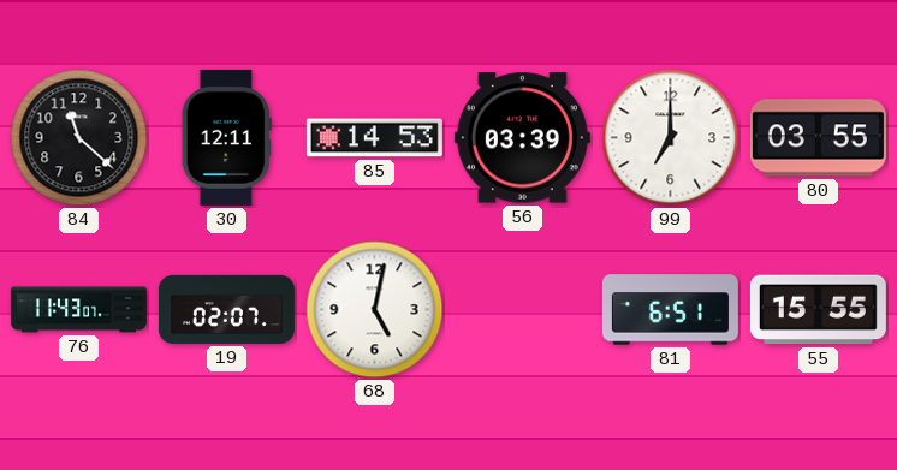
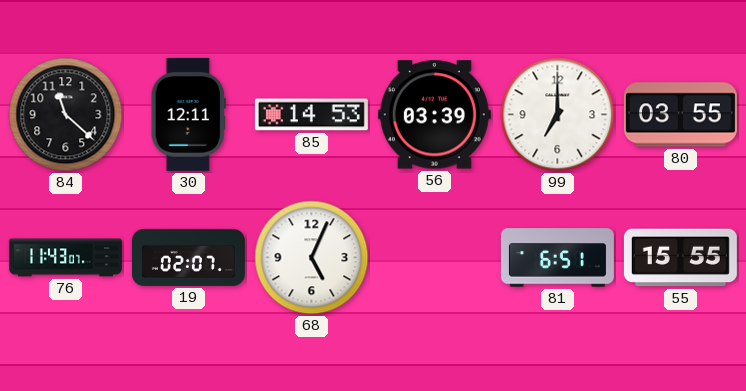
68: 5:02 -> 5:04 (312, 258)
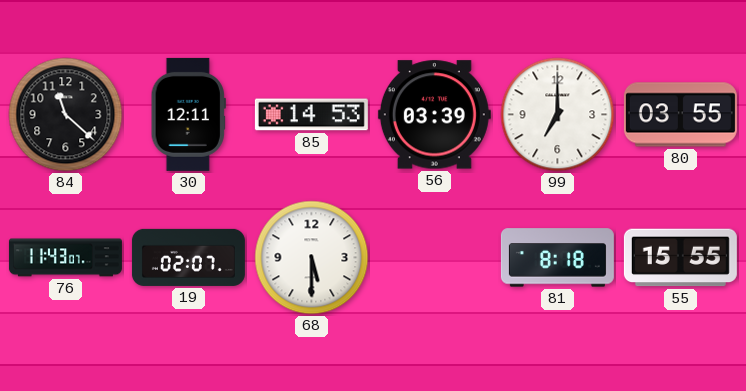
68: 5:04 -> 5:30 (312, 258)
81: 6:51 -> 8:18 (557, 258)
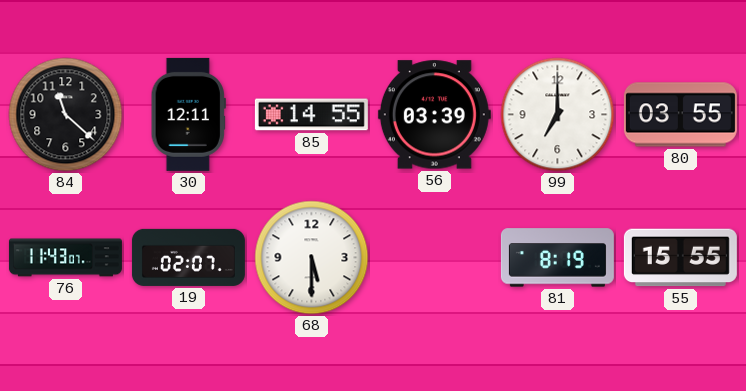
85: 14:53 -> 14:55 (311, 115)
81: 8:18 -> 8:19 (557, 258)
